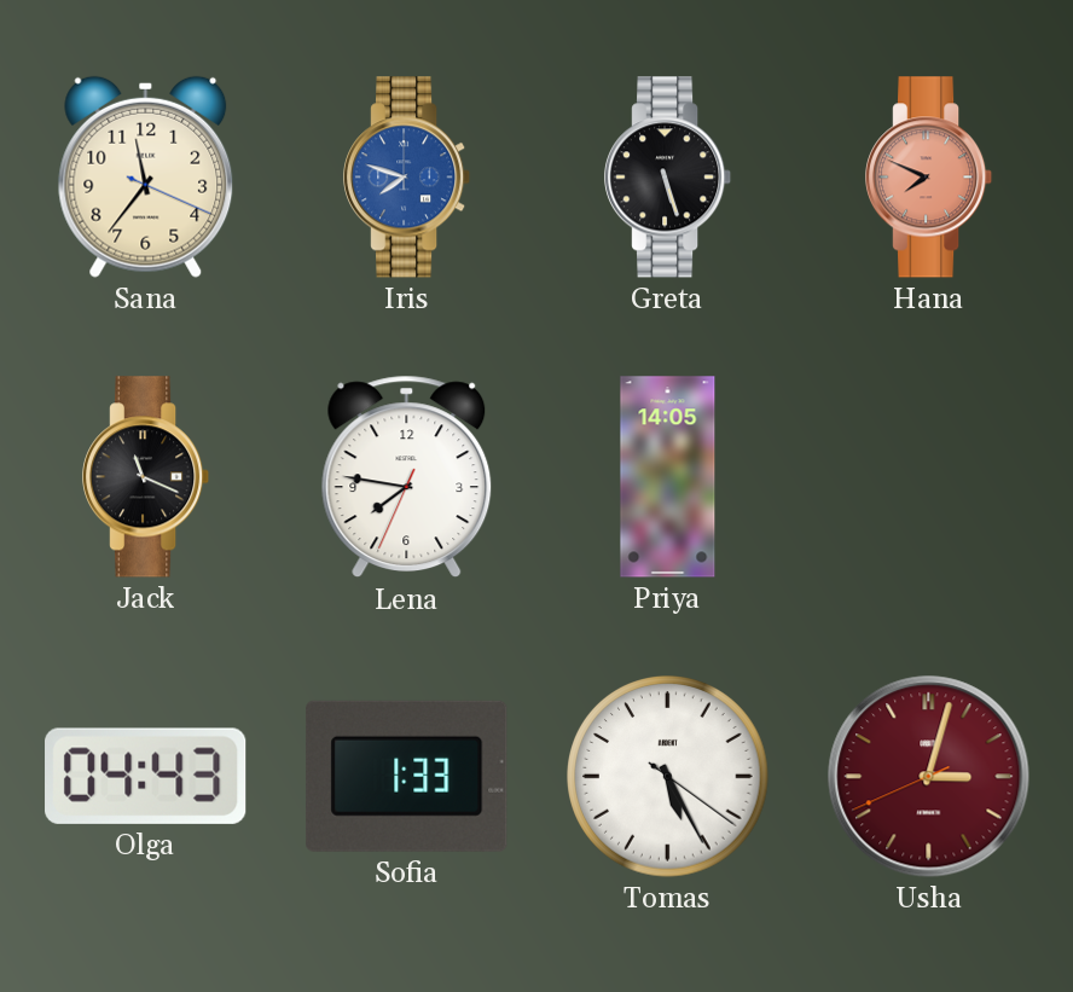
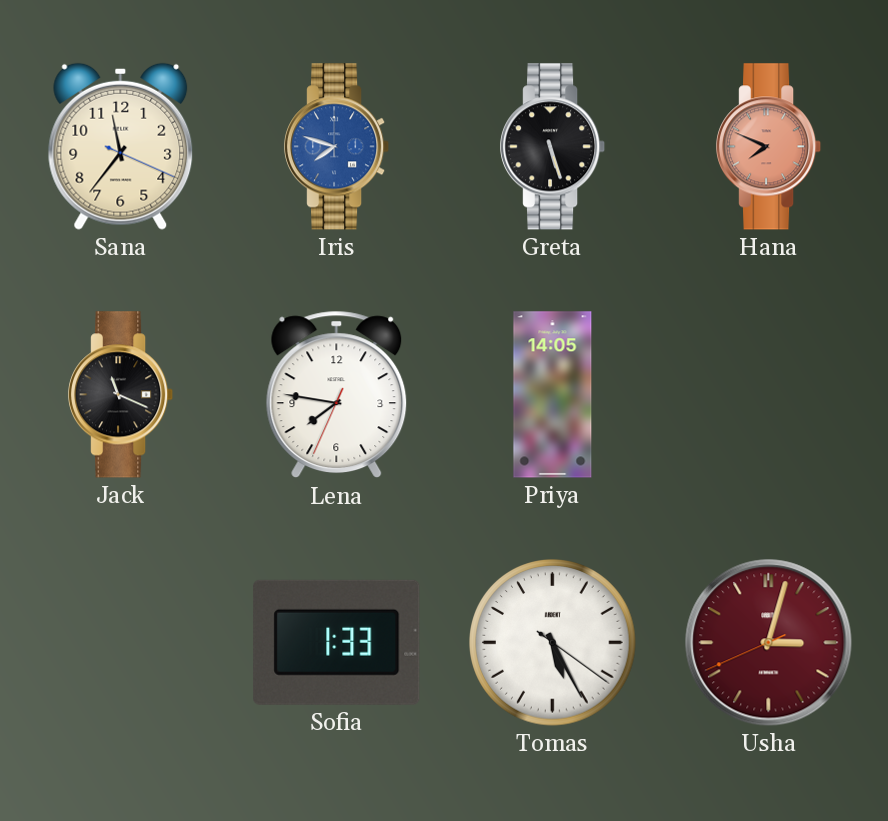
Olga: 04:43 -> none (146, 776)
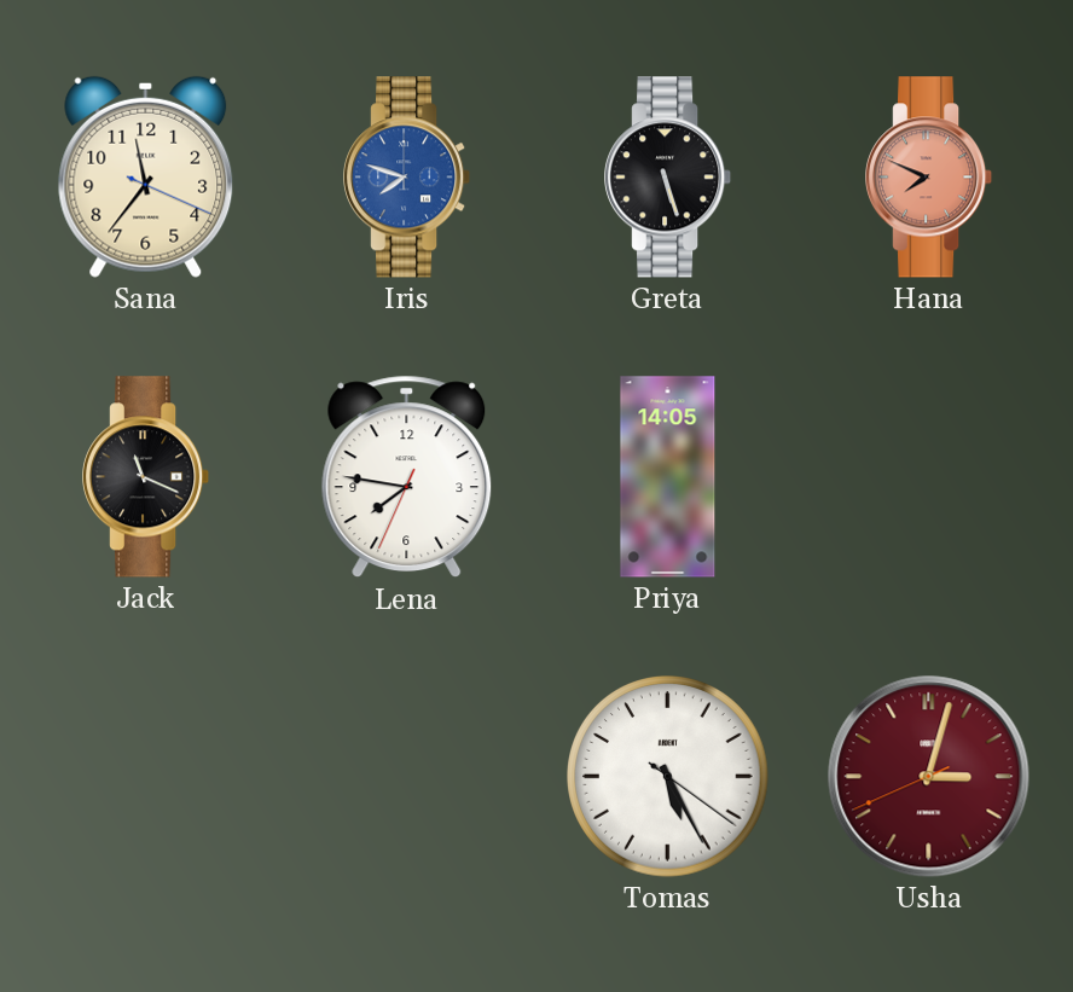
Sofia: 1:33 -> none (337, 642)
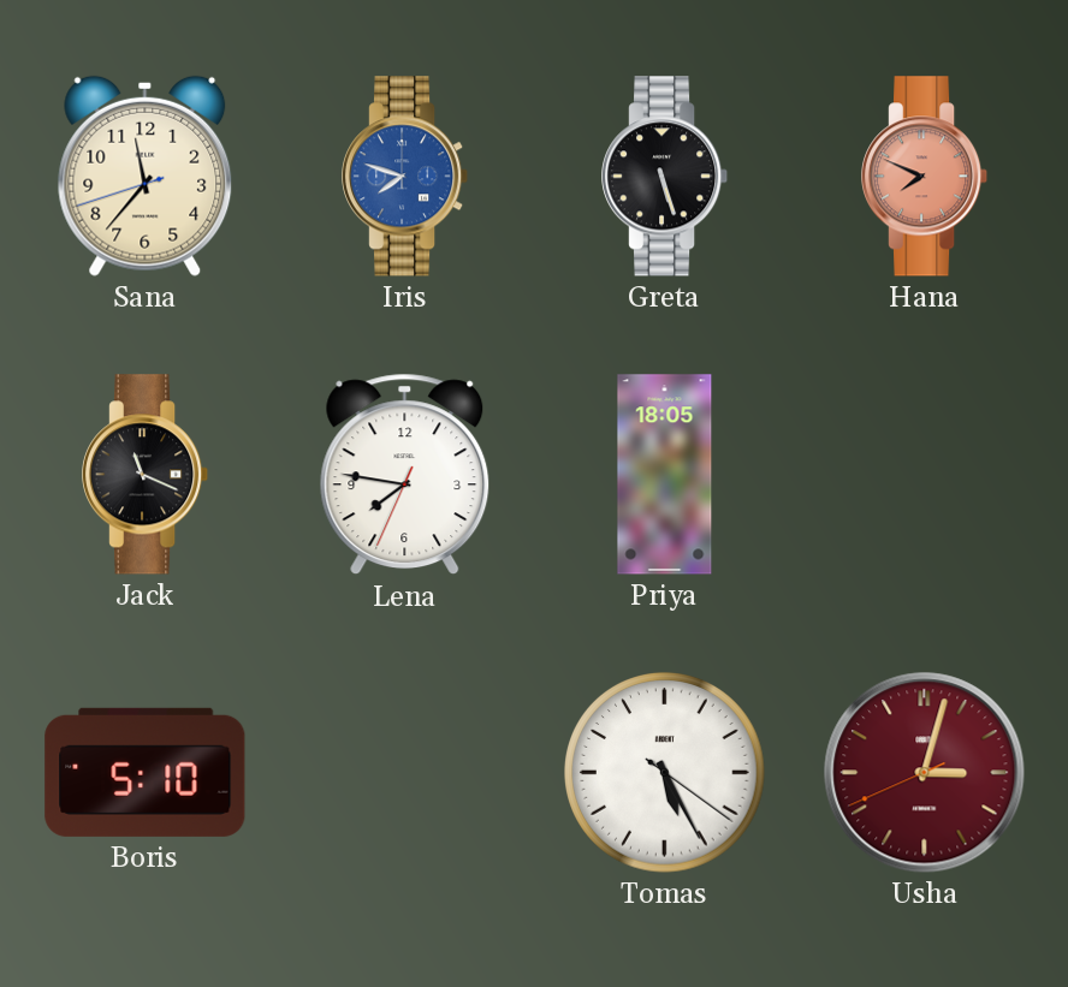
Sana: 11:36:19 -> 11:36:42 (146, 176)
Priya: 14:05 -> 18:05 (665, 475)
Boris: none -> 5:10 (146, 772)
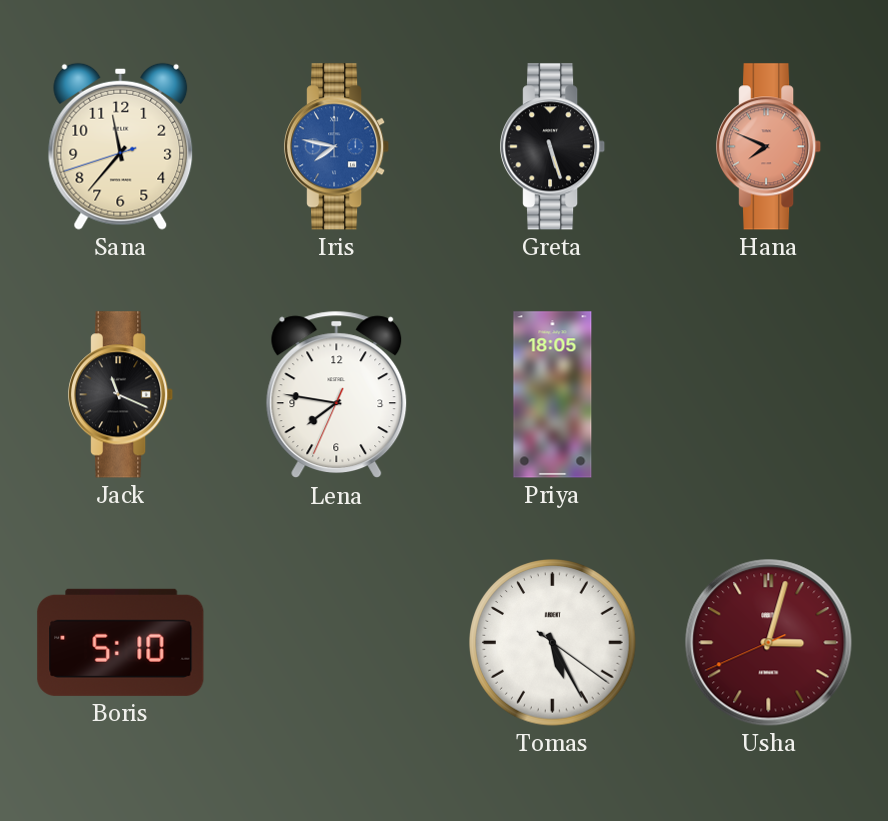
Iris: 7:48 -> 7:47 (338, 147)
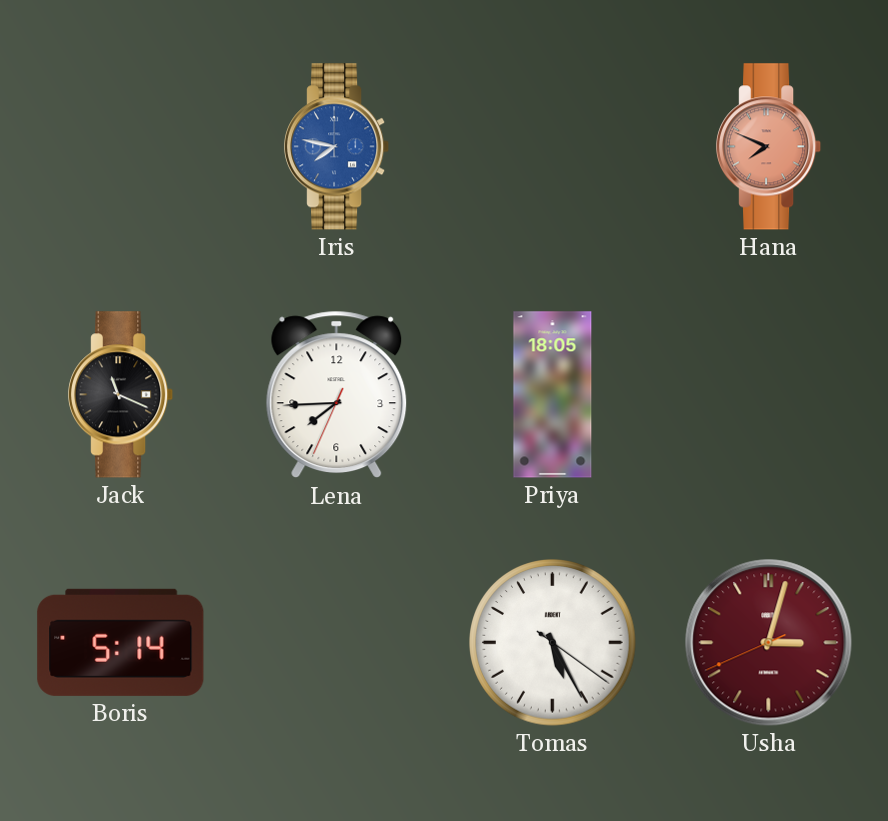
Sana: 11:36 -> none (121, 146)
Greta: 5:27 -> none (554, 147)
Lena: 7:46 -> 7:44 (337, 395)
Boris: 5:10 -> 5:14 (121, 642)
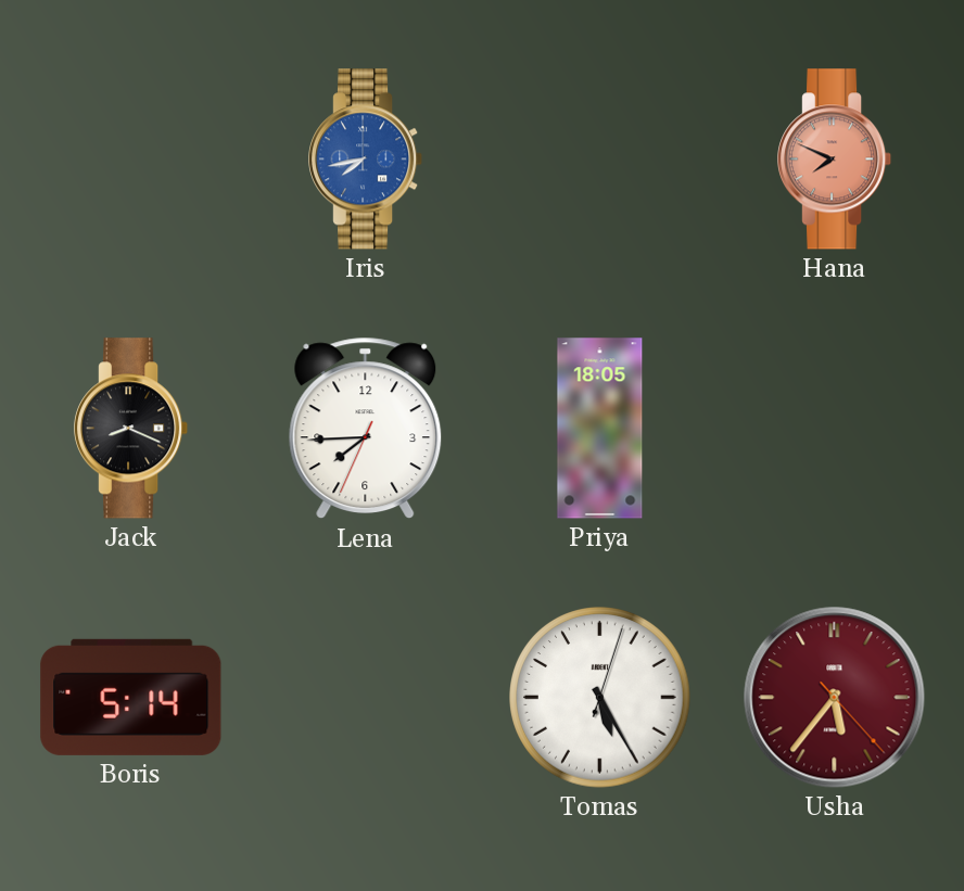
Iris: 7:47 -> 7:43 (367, 160)
Jack: 11:19 -> 8:19 (132, 429)
Tomas: 5:25:21 -> 5:25:03 (600, 698)
Usha: 3:02 -> 5:36 (835, 698)
